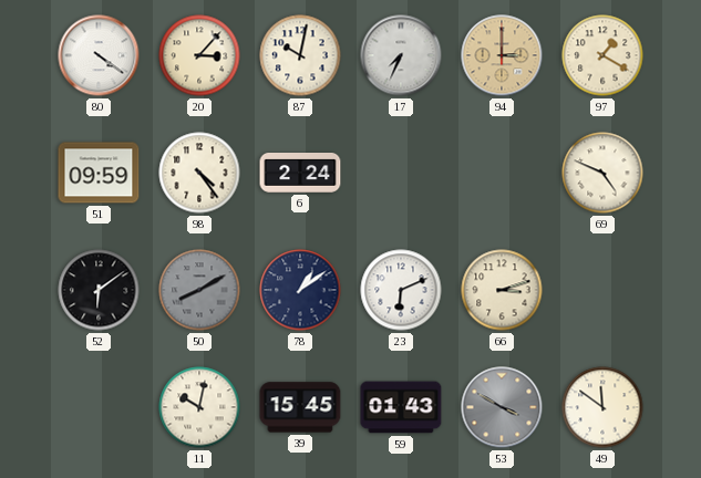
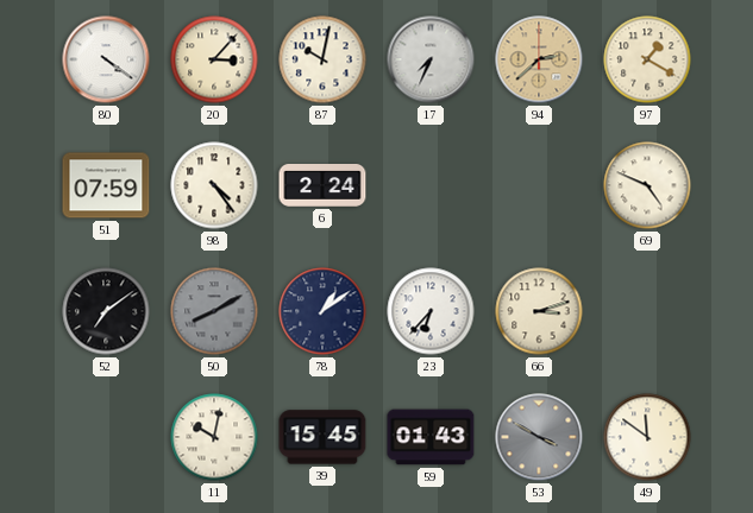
94: 3:00 -> 2:38 (539, 59)
51: 09:59 -> 07:59 (106, 185)
52: 6:09 -> 7:09 (106, 311)
23: 6:11 -> 6:37 (431, 311)
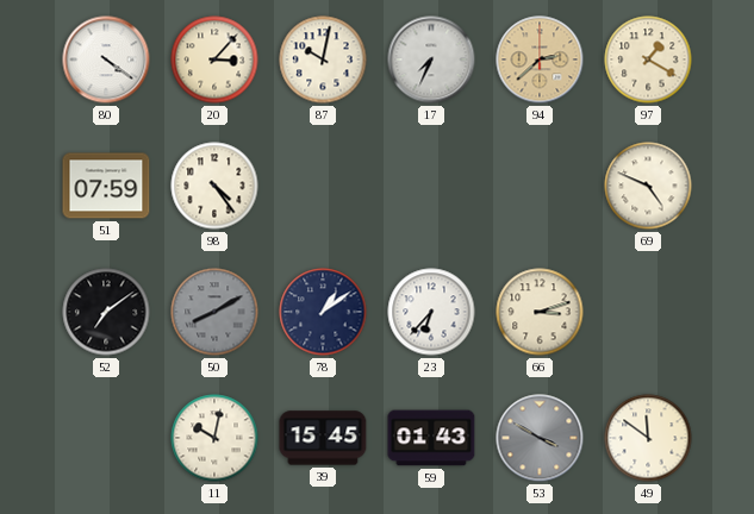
6: 2:24 -> none (322, 186)
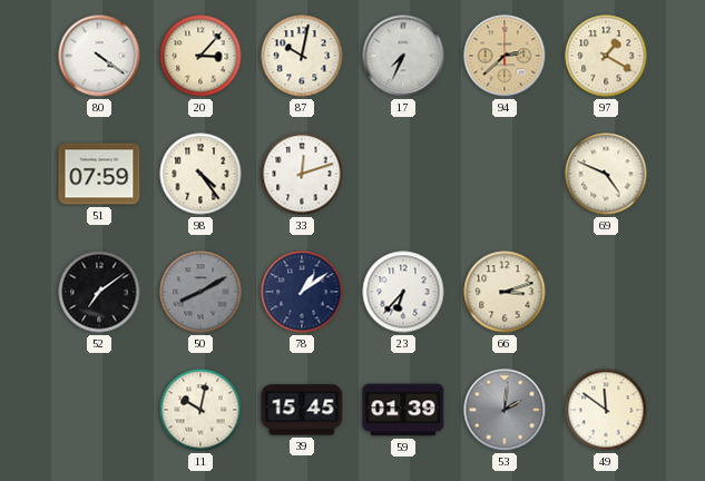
33: none -> 12:12 (302, 174)
59: 01:43 -> 01:39 (403, 410)
53: 3:50 -> 2:01 (505, 410)
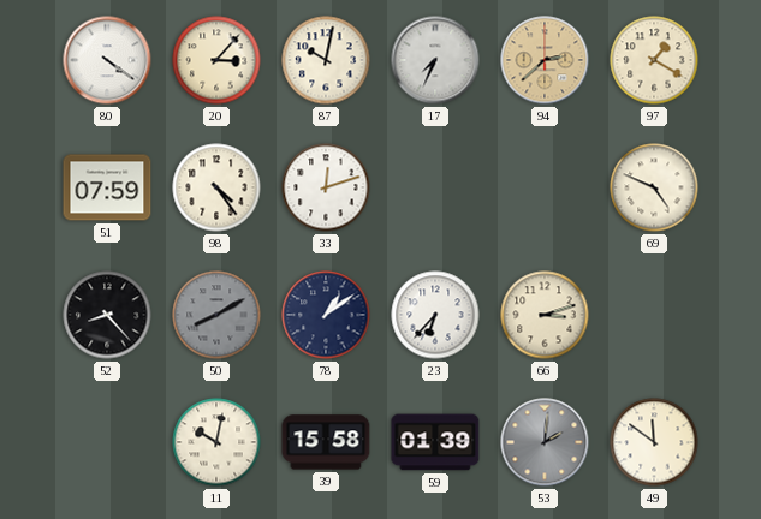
52: 7:09 -> 8:23 (107, 315)
39: 15:45 -> 15:58 (326, 442)
